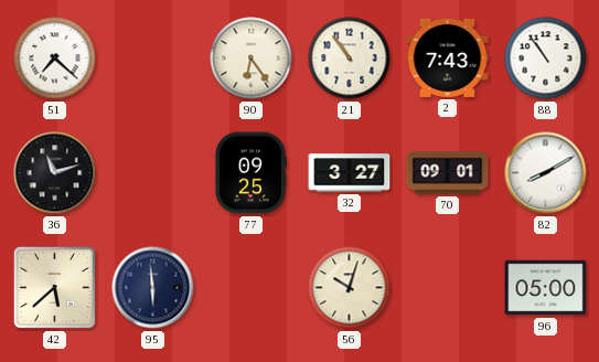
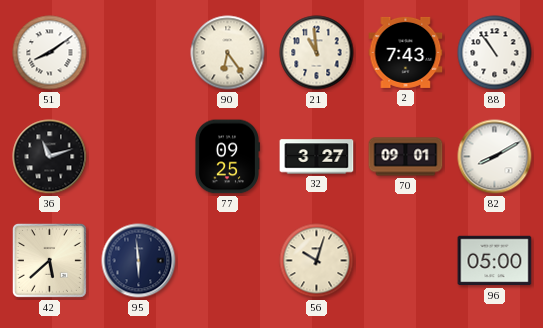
51: 7:22 -> 8:09 (50, 53)
21: 10:54 -> 10:59 (317, 53)
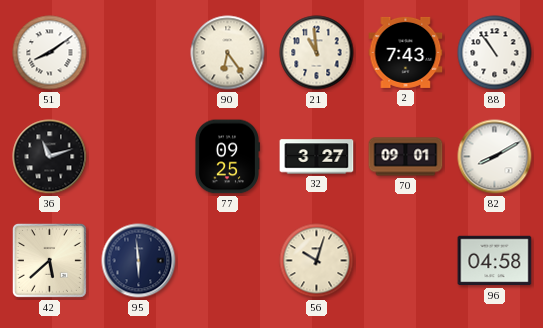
96: 05:00 -> 04:58 (495, 261)
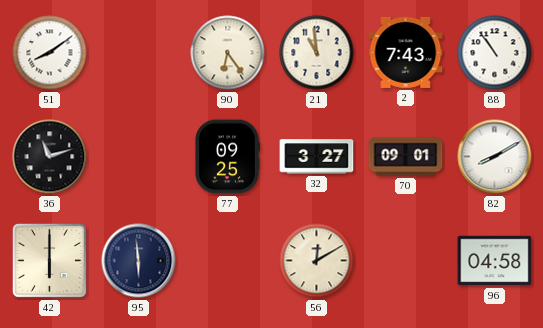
42: 5:38 -> 6:00 (49, 260)
56: 10:03 -> 12:10 (317, 261)
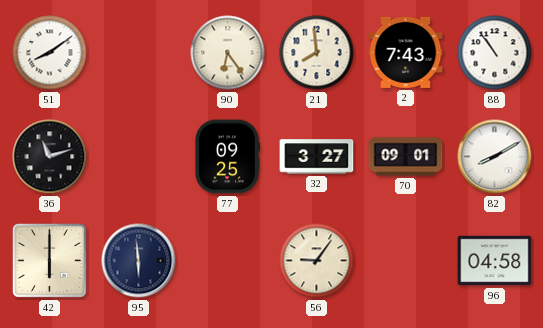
21: 10:59 -> 7:59 (317, 53)
56: 12:10 -> 9:06 (317, 261)
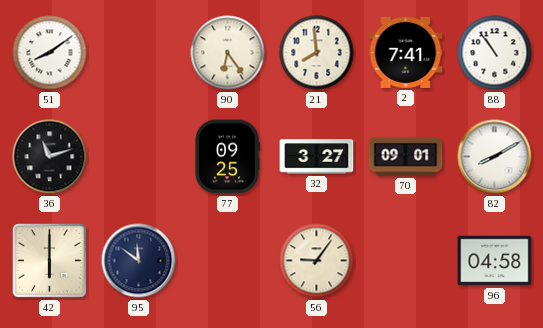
2: 7:43 -> 7:41 (406, 52)
95: 5:59 -> 11:51 (139, 261)
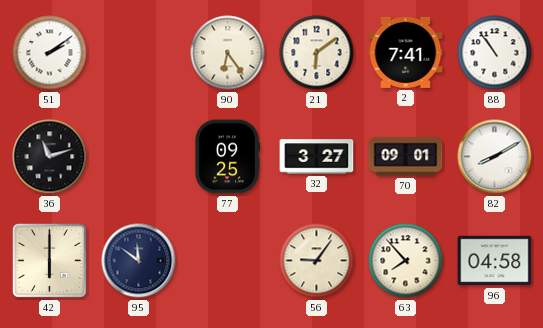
51: 8:09 -> 2:09 (50, 53)
21: 7:59 -> 6:09 (317, 53)
63: none -> 7:53 (406, 261)
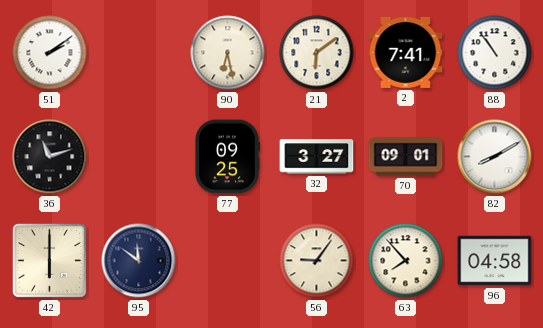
90: 6:24 -> 6:28 (228, 53)
